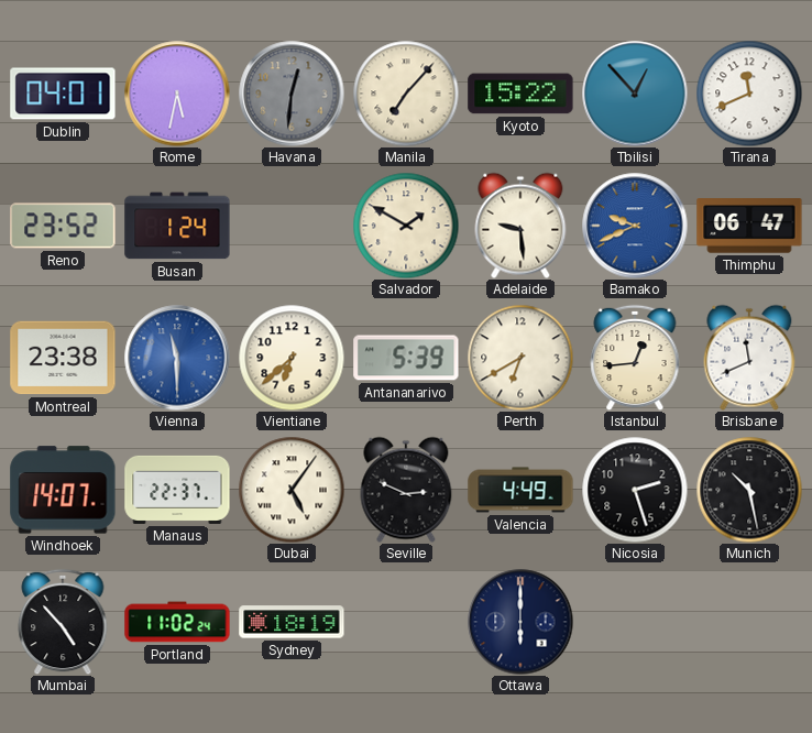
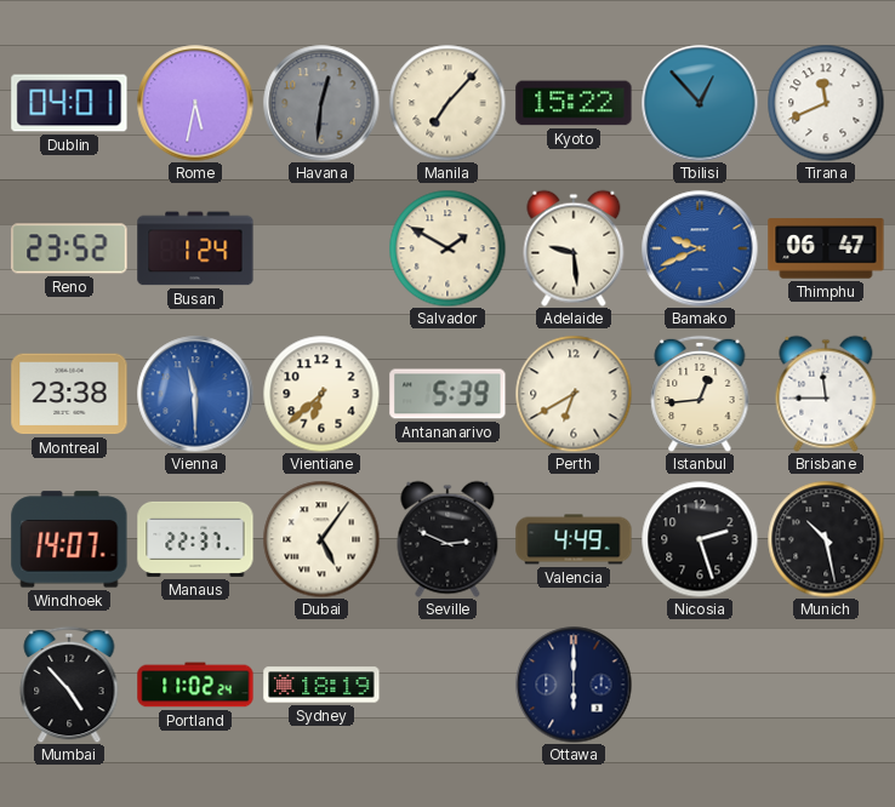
Brisbane: 11:41 -> 11:45 (826, 394)
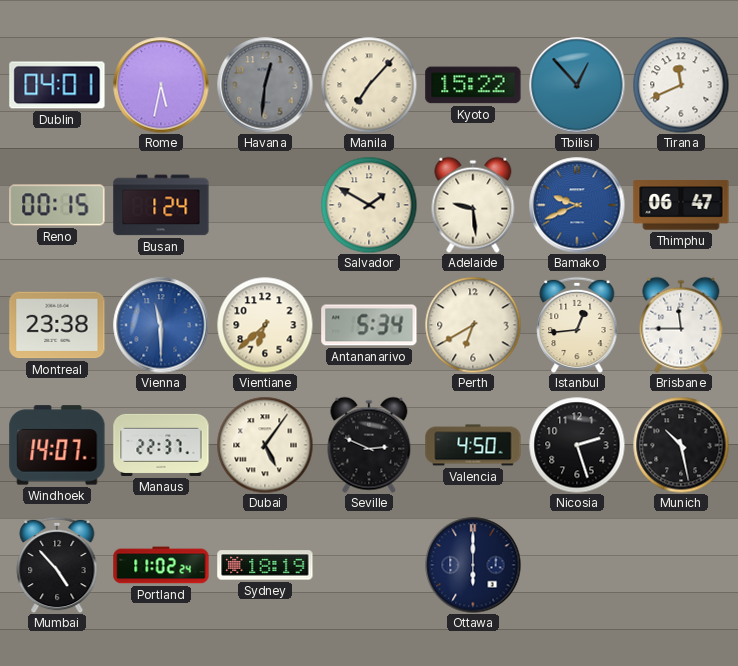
Reno: 23:52 -> 00:15 (57, 205)
Antananarivo: 5:39 -> 5:34 (369, 325)
Valencia: 4:49 -> 4:50 (473, 445)
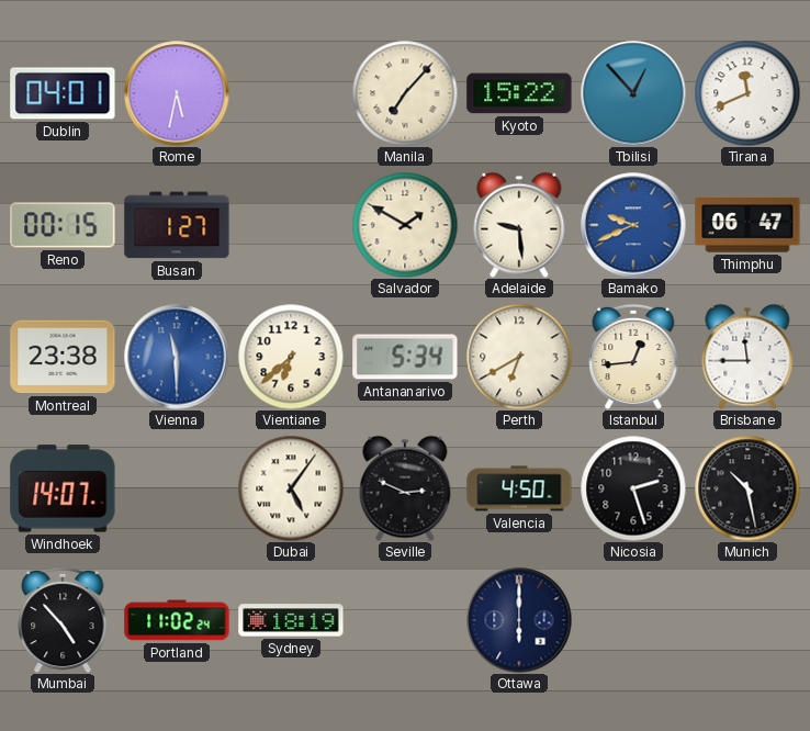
Havana: 12:31 -> none (265, 85)
Busan: 1:24 -> 1:27 (177, 225)
Manaus: 22:37 -> none (161, 445)
